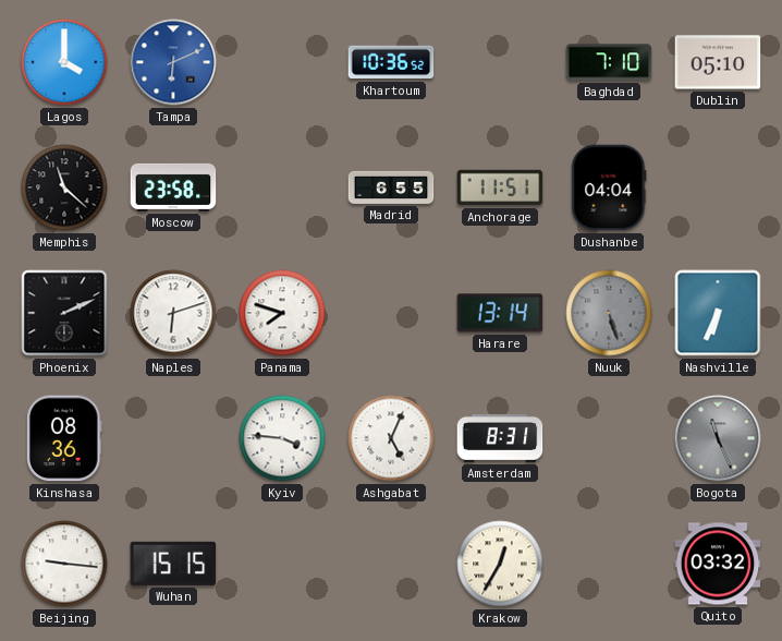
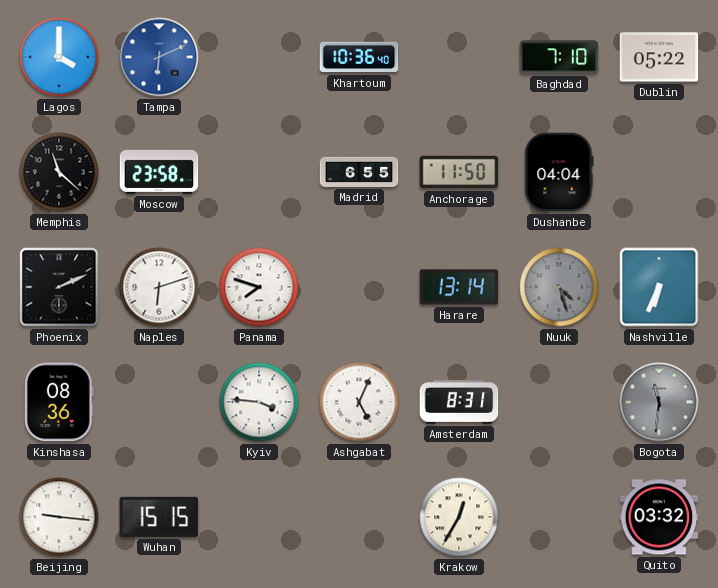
Khartoum: 10:36:52 -> 10:36:40 (359, 57)
Dublin: 05:10 -> 05:22 (659, 57)
Anchorage: 11:51 -> 11:50 (459, 172)
Nuuk: 5:27 -> 4:27 (559, 287)
Bogota: 11:26 -> 11:31 (659, 402)
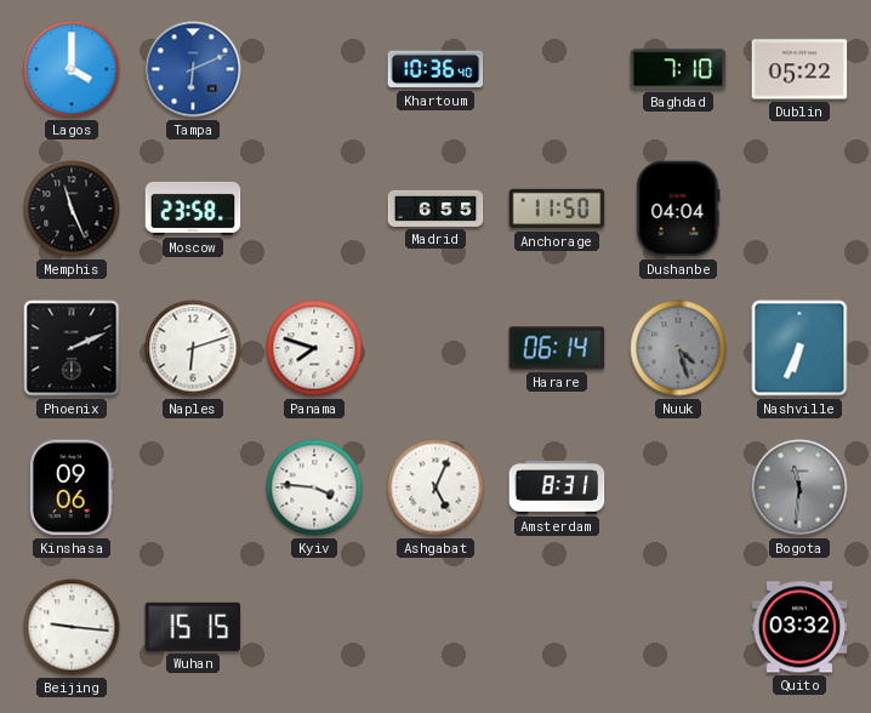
Memphis: 11:22 -> 11:26 (72, 209)
Harare: 13:14 -> 06:14 (557, 348)
Kinshasa: 08:36 -> 09:06 (73, 487)
Krakow: 12:35 -> none (459, 517)
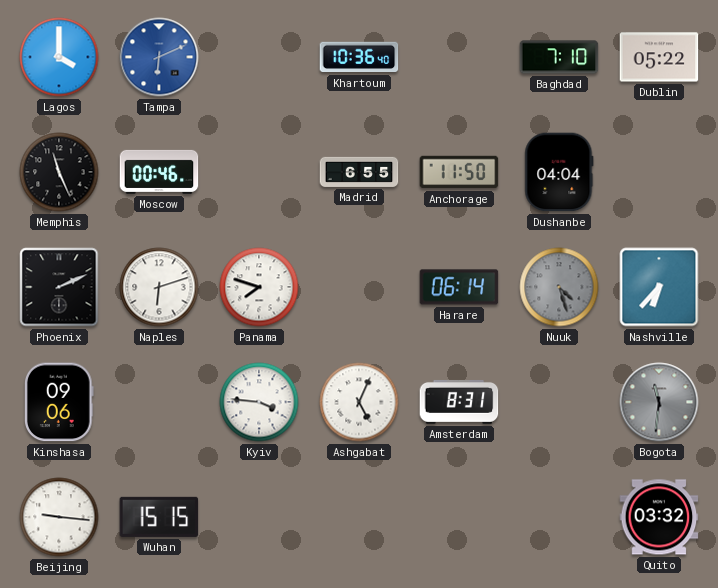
Moscow: 23:58 -> 00:46 (159, 172)
Nashville: 6:34 -> 6:37 (659, 287)
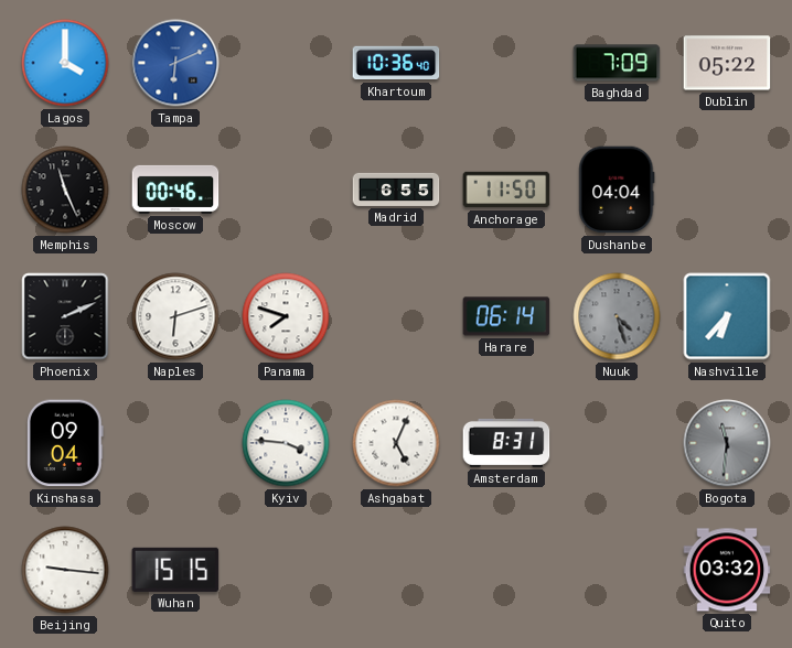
Baghdad: 7:10 -> 7:09 (617, 63)
Kinshasa: 09:06 -> 09:04 (66, 443)
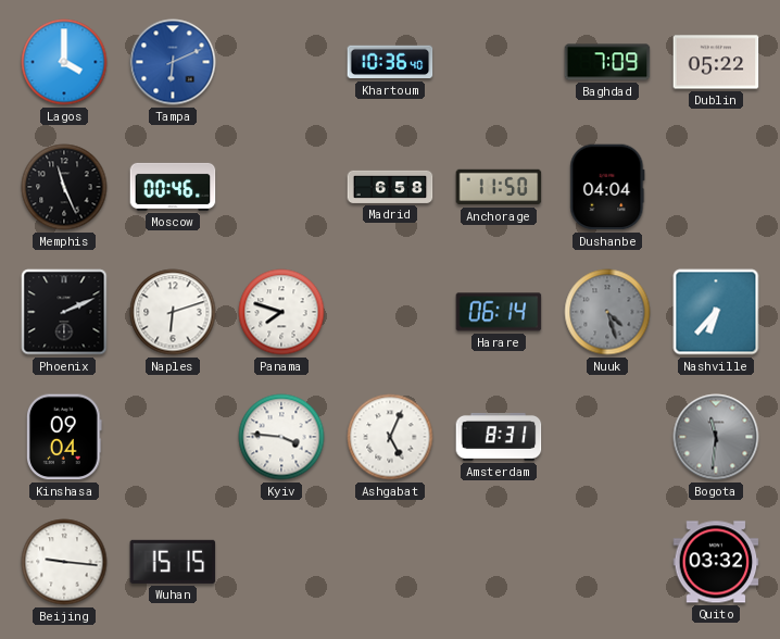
Madrid: 6:55 -> 6:58 (390, 187)
